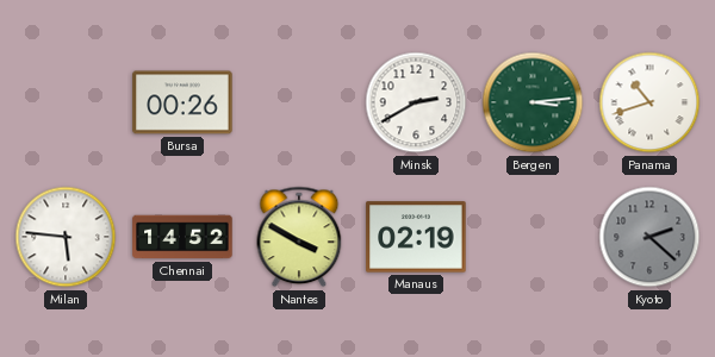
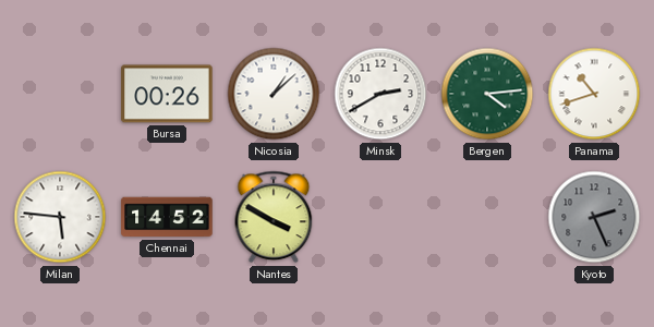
Nicosia: none -> 1:08 (274, 94)
Bergen: 3:14 -> 4:14 (487, 94)
Manaus: 02:19 -> none (416, 237)
Kyoto: 2:22 -> 2:26 (594, 217)
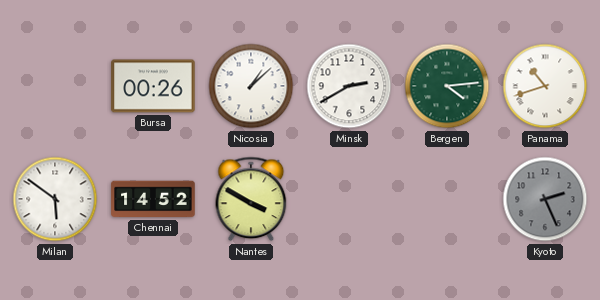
Milan: 5:46 -> 5:51 (55, 199)
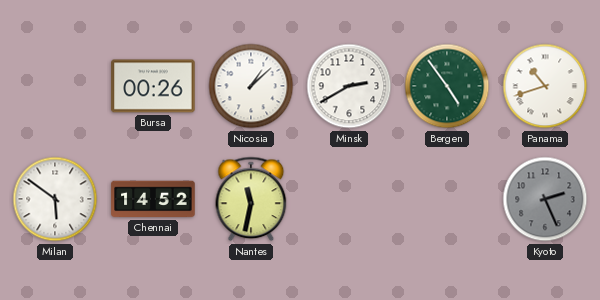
Bergen: 4:14 -> 4:54 (447, 86)
Nantes: 3:50 -> 11:32 (251, 199)
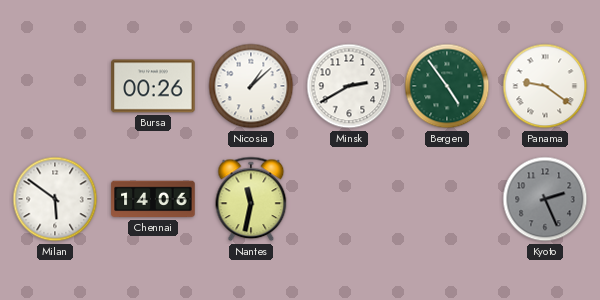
Panama: 10:42 -> 9:21 (545, 86)
Chennai: 14:52 -> 14:06 (153, 199)
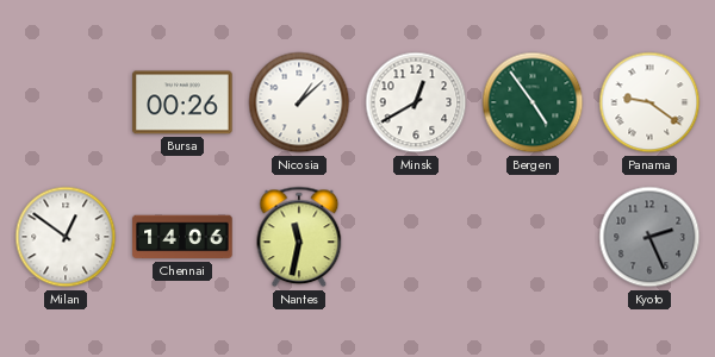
Minsk: 2:40 -> 12:40 (416, 102)
Milan: 5:51 -> 12:51 (66, 237)
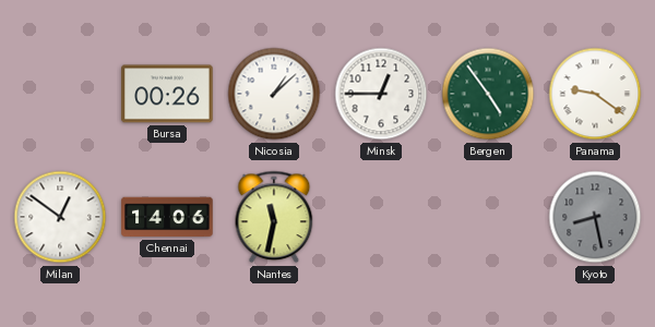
Minsk: 12:40 -> 12:45 (381, 94)
Kyoto: 2:26 -> 8:28 (595, 217)
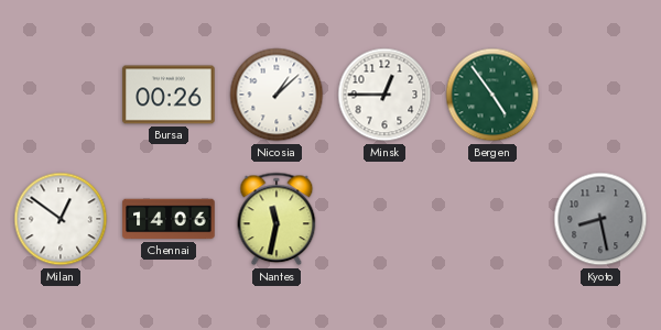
Panama: 9:21 -> none (595, 94)
